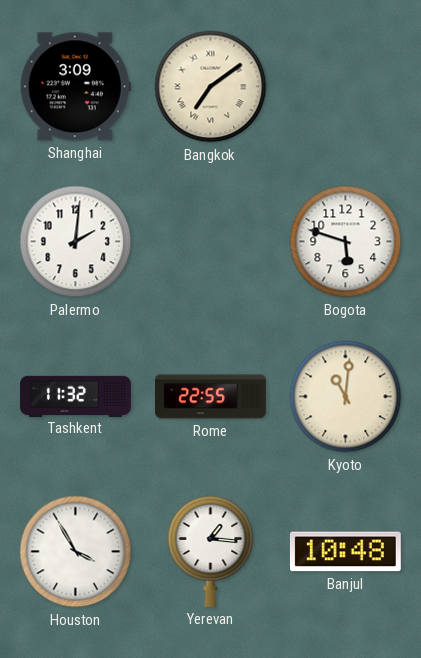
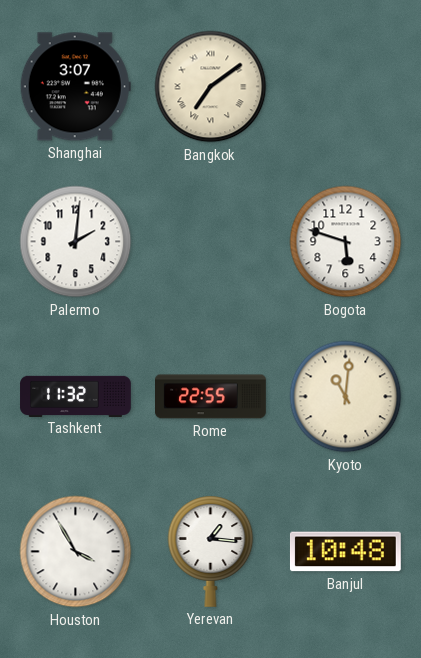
Shanghai: 3:09 -> 3:07 (75, 87)
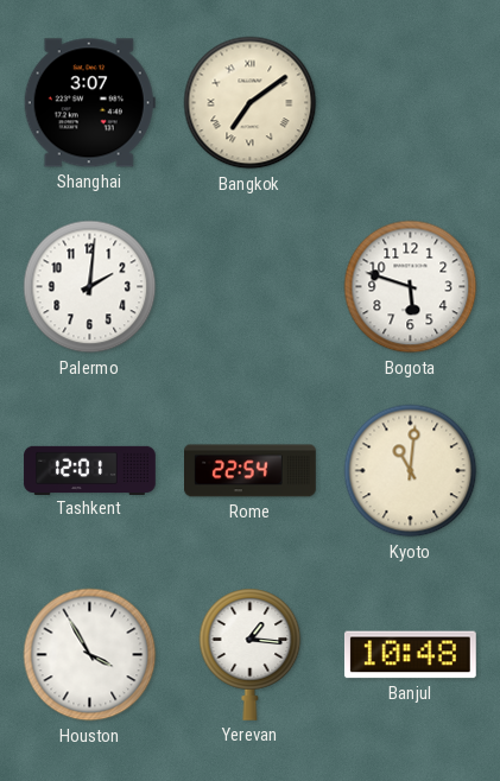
Tashkent: 11:32 -> 12:01 (90, 470)
Rome: 22:55 -> 22:54 (251, 471)
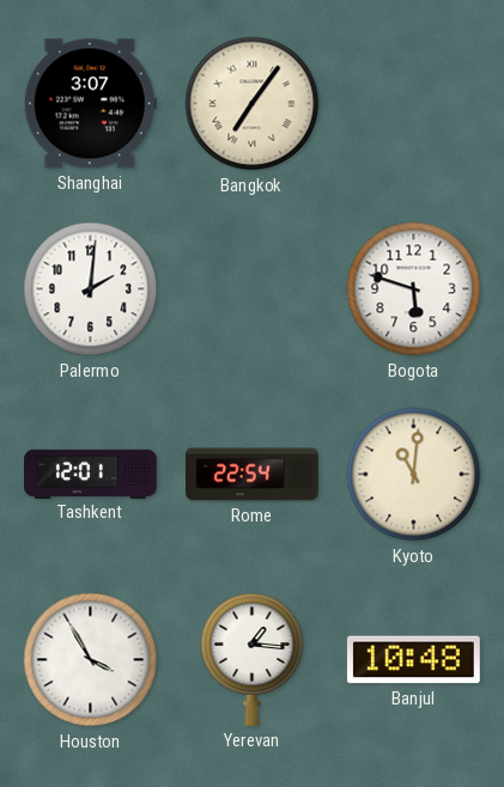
Bangkok: 7:09 -> 7:06 (253, 104)
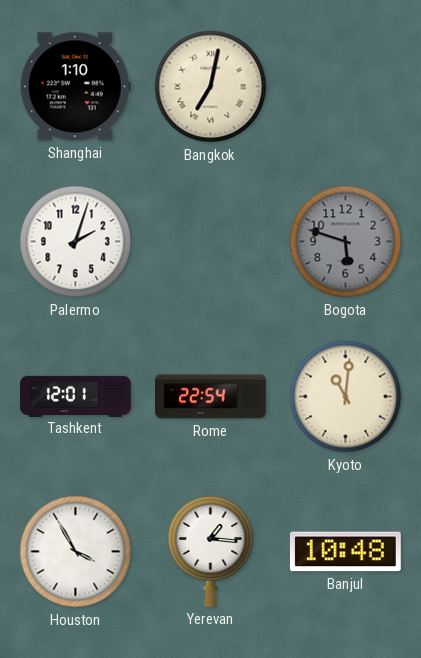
Shanghai: 3:07 -> 1:10 (75, 87)
Bangkok: 7:06 -> 7:02 (211, 87)
Palermo: 2:01 -> 2:03 (76, 242)
Bogota dial: white -> grey (346, 242)
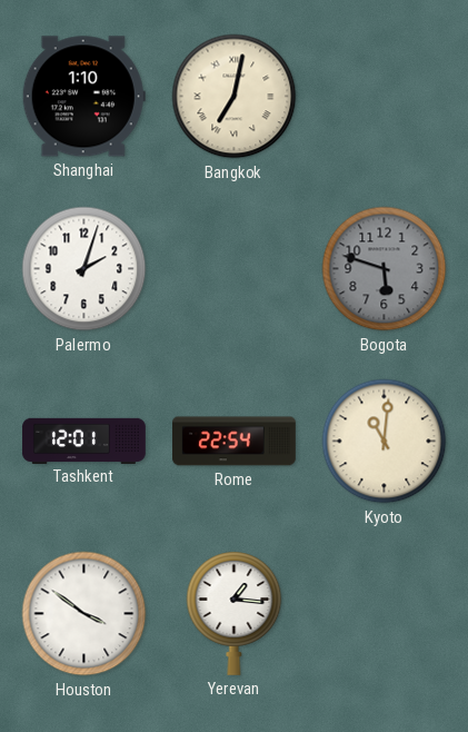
Houston: 3:55 -> 3:51 (84, 614)
Banjul: 10:48 -> none (345, 552)
